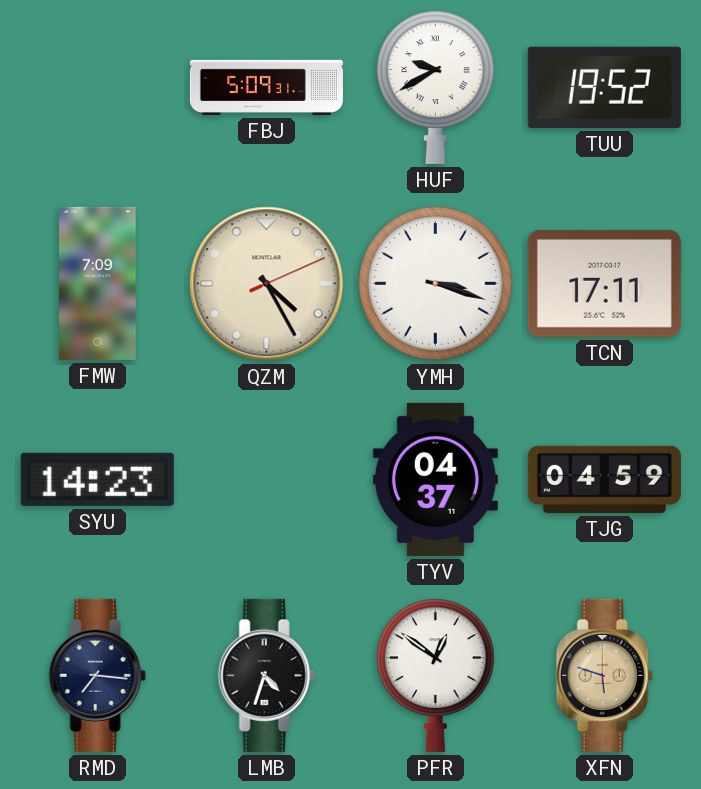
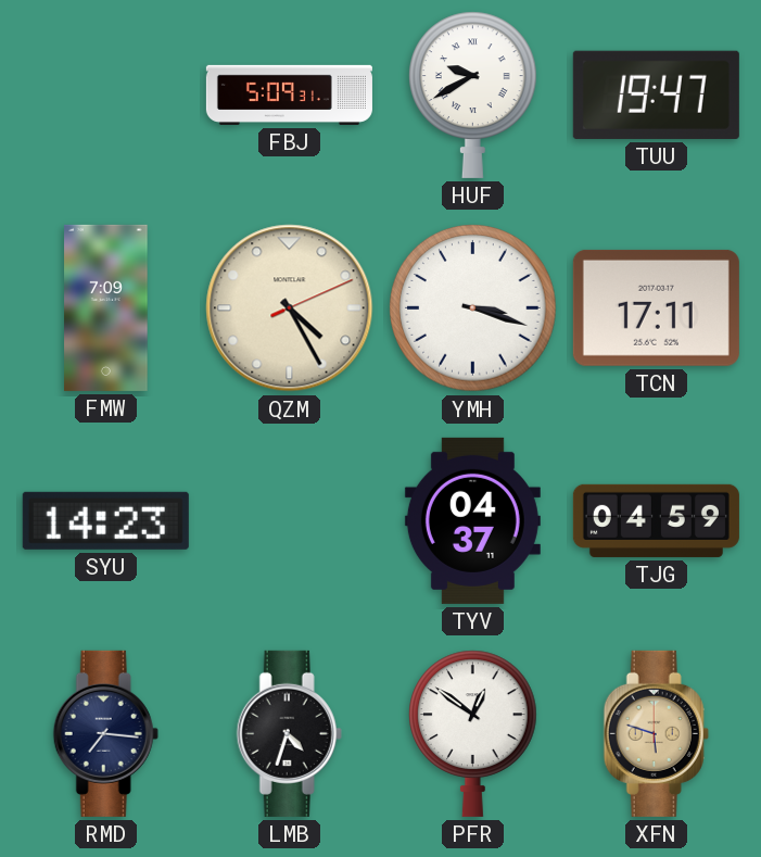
TUU: 19:52 -> 19:47 (656, 94)
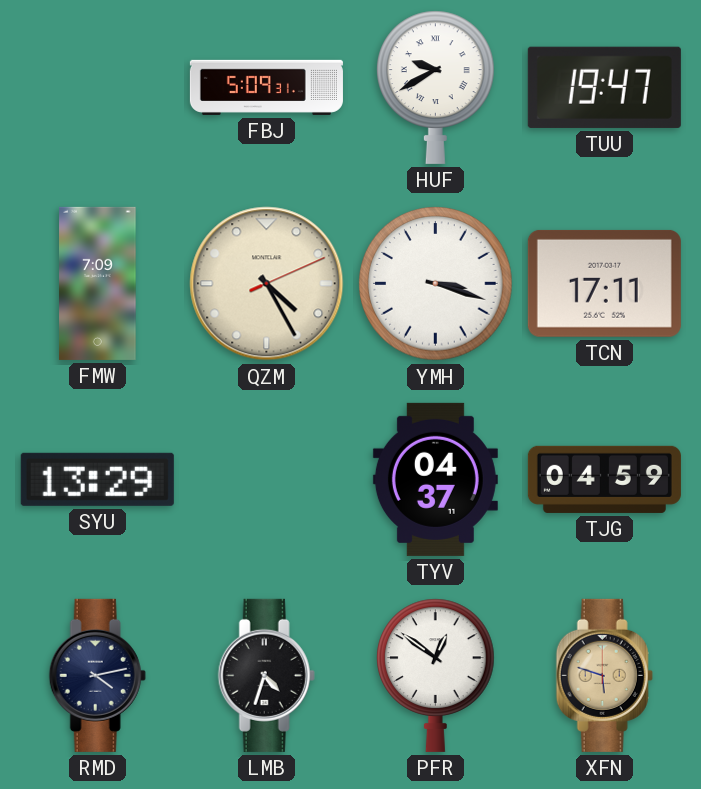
SYU: 14:23 -> 13:29 (97, 479)
RMD: 7:16 -> 4:13 (97, 675)
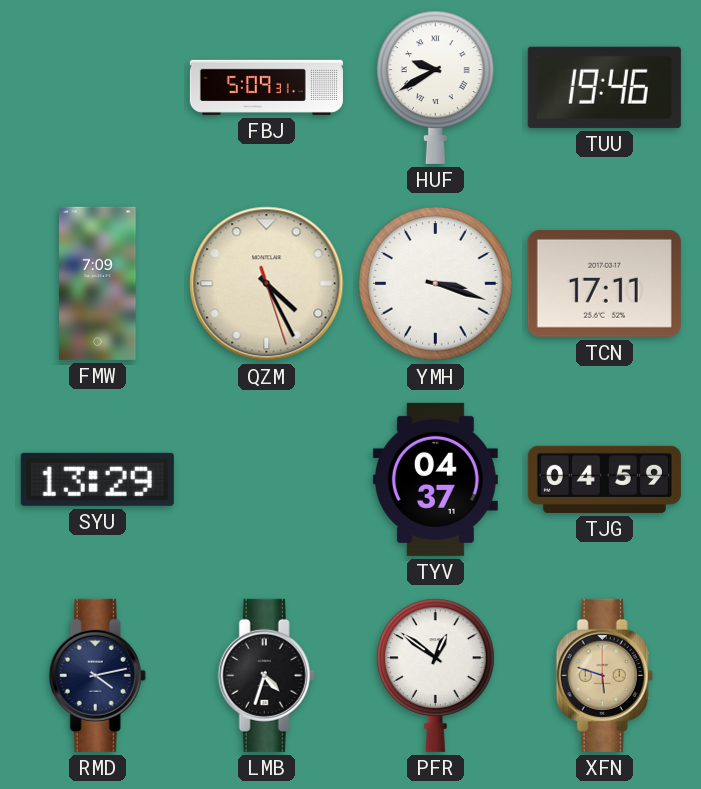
TUU: 19:47 -> 19:46 (604, 87)
QZM: 4:25:11 -> 4:25:27 (267, 284)
